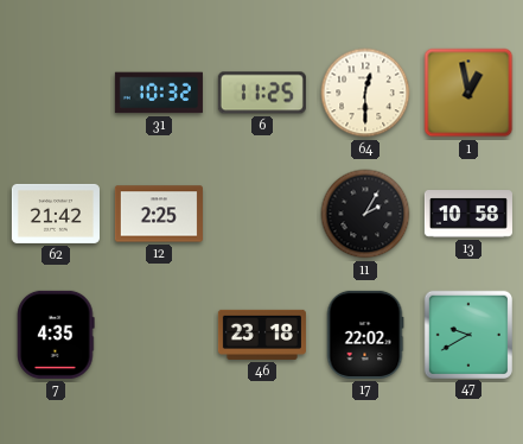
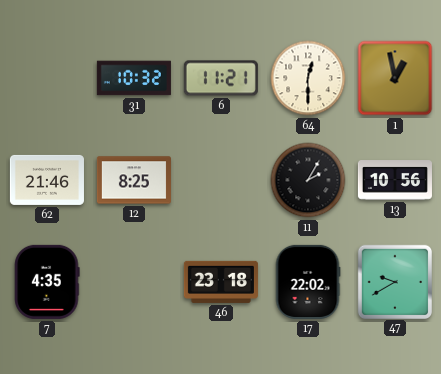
6: 11:25 -> 11:21 (221, 78)
62: 21:42 -> 21:46 (47, 180)
12: 2:25 -> 8:25 (134, 180)
13: 10:58 -> 10:56 (395, 180)
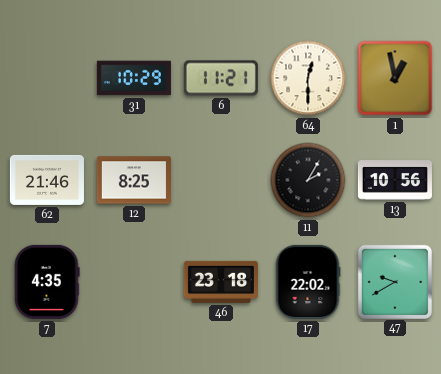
31: 10:32 -> 10:29 (134, 78)
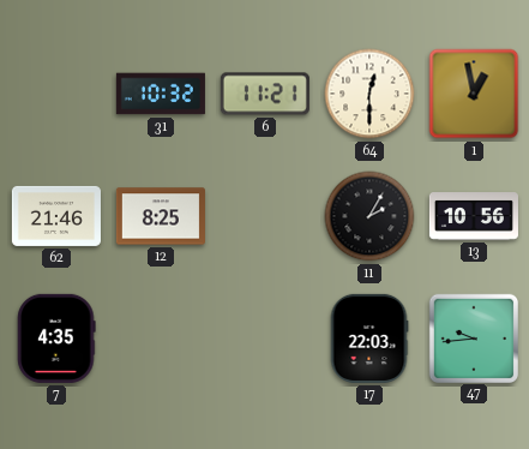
31: 10:29 -> 10:32 (161, 94)
46: 23:18 -> none (221, 282)
17: 22:02 -> 22:03 (369, 339)
47: 9:40 -> 9:44 (473, 337)
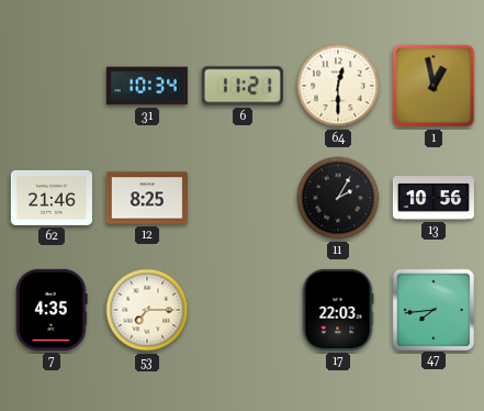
31: 10:32 -> 10:34 (147, 86)
53: none -> 7:15 (147, 310)
47: 9:44 -> 7:44 (432, 309)
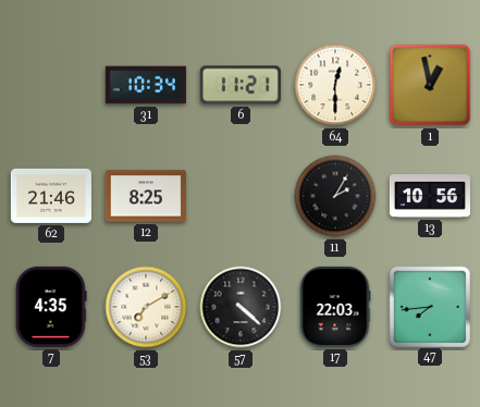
53: 7:15 -> 7:10 (146, 307)
57: none -> 4:22 (241, 307)
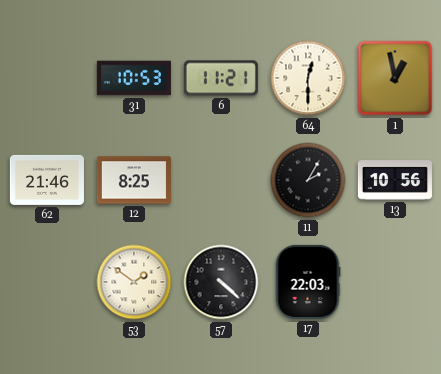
31: 10:34 -> 10:53 (134, 78)
7: 4:35 -> none (51, 307)
53: 7:10 -> 1:51 (134, 282)
47: 7:44 -> none (429, 306)
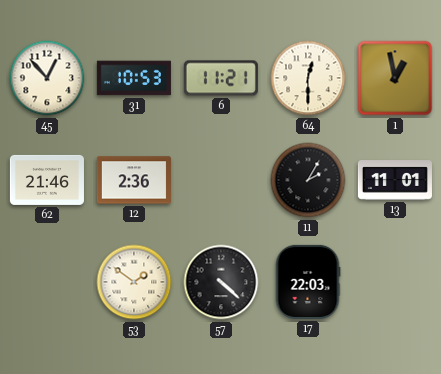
45: none -> 12:53 (47, 78)
12: 8:25 -> 2:36 (134, 180)
13: 10:56 -> 11:01 (395, 180)
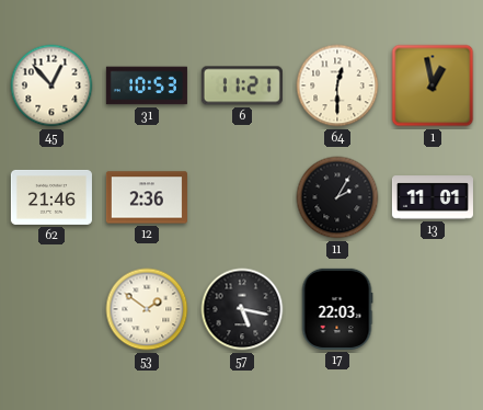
57: 4:22 -> 5:17 (242, 309)
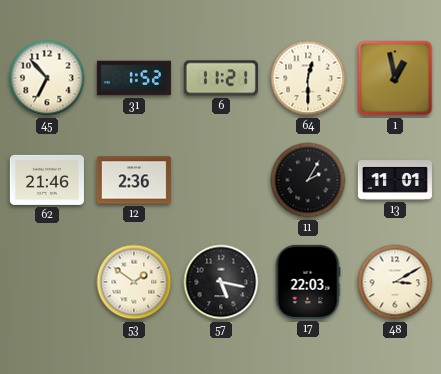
45: 12:53 -> 6:53 (47, 78)
31: 10:53 -> 1:52 (134, 78)
48: none -> 3:10 (395, 282)
